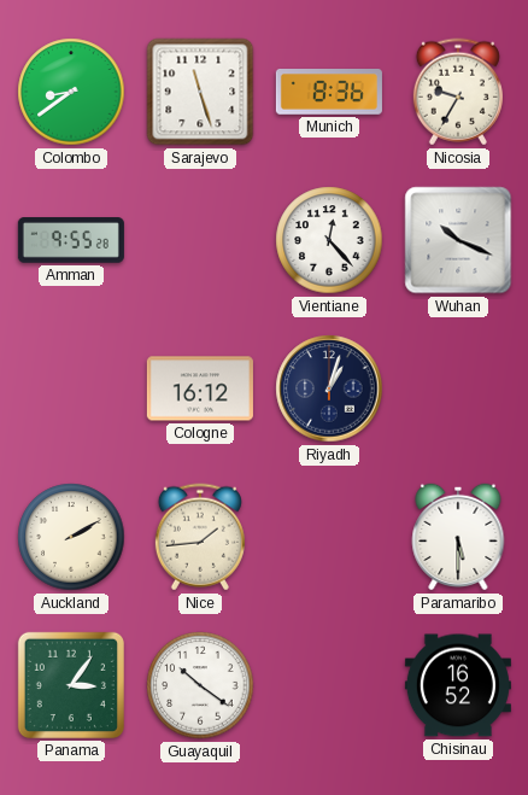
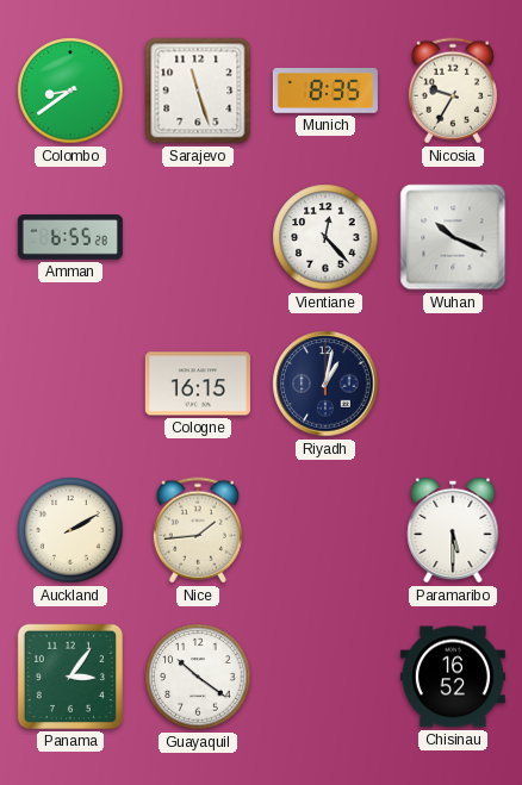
Munich: 8:36 -> 8:35 (325, 91)
Amman: 9:55 -> 6:55 (70, 237)
Cologne: 16:12 -> 16:15 (198, 384)
Riyadh: 1:03 -> 1:02 (325, 384)
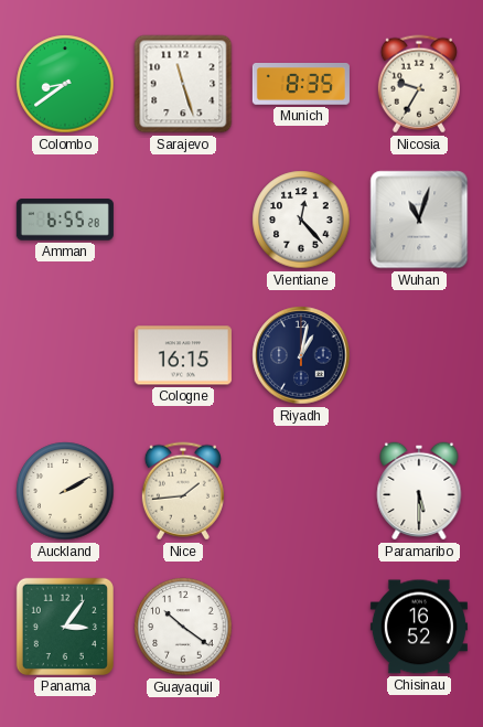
Wuhan: 10:19 -> 11:03 (419, 220)
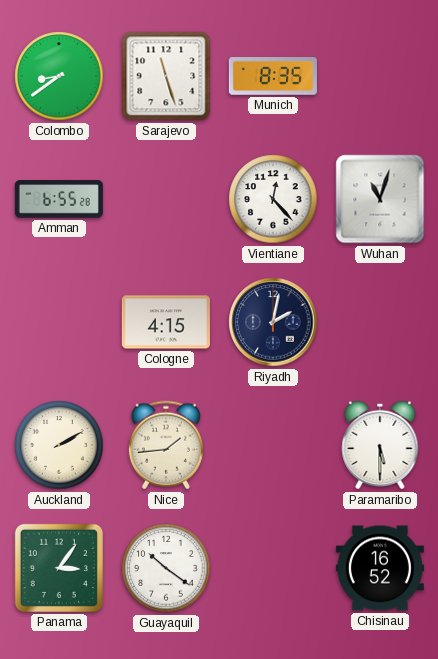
Nicosia: 9:35 -> none (419, 84)
Cologne: 16:15 -> 4:15 (166, 322)
Riyadh: 1:02 -> 2:02 (273, 322)
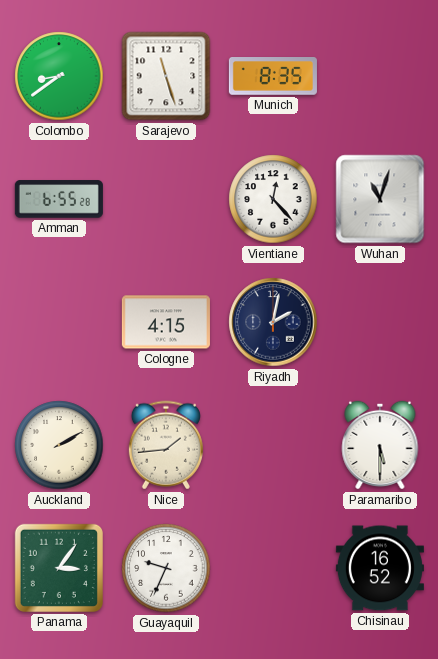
Guayaquil: 10:21 -> 9:34 (166, 568)
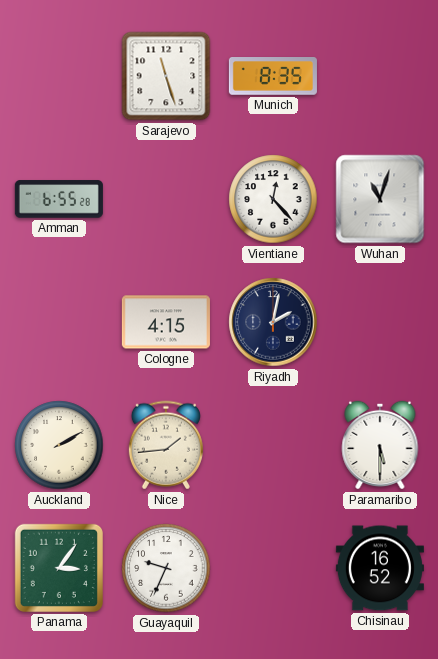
Colombo: 8:39 -> none (59, 76)
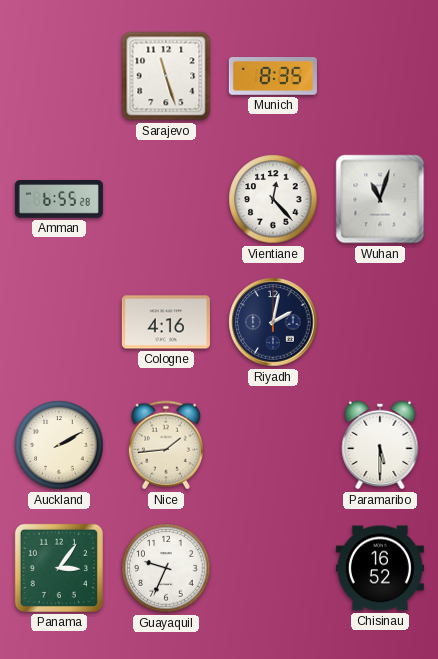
Cologne: 4:15 -> 4:16 (166, 322)
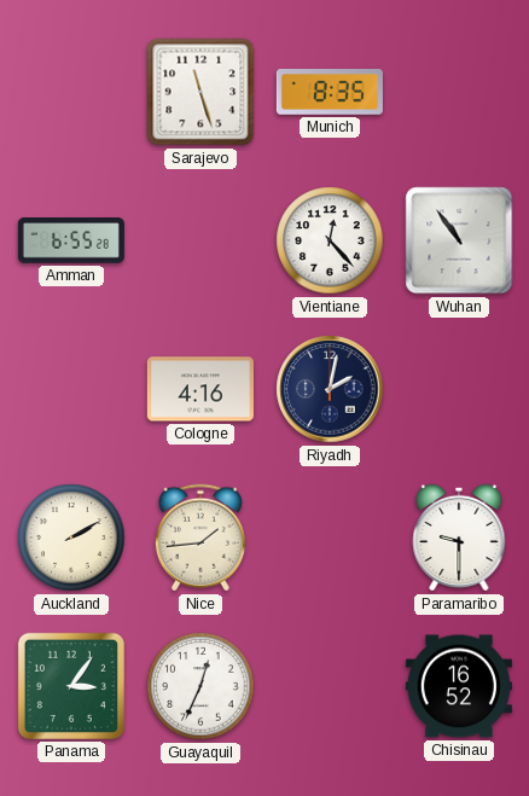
Wuhan: 11:03 -> 10:54 (459, 240)
Paramaribo: 5:30 -> 9:30 (459, 538)
Guayaquil: 9:34 -> 12:34 (200, 686)
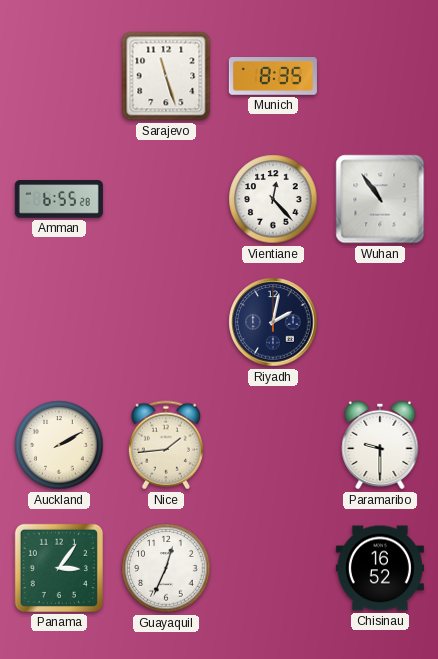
Cologne: 4:16 -> none (200, 389)
